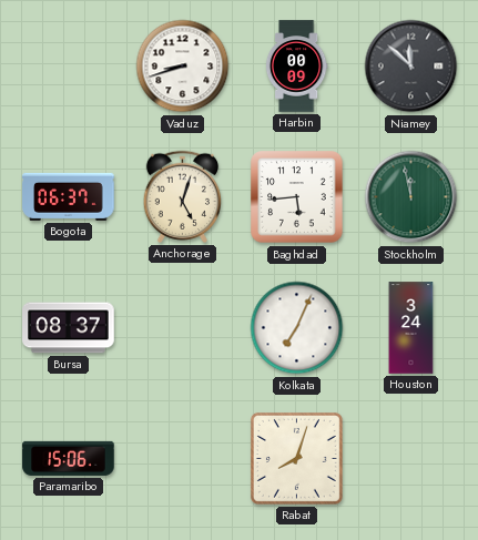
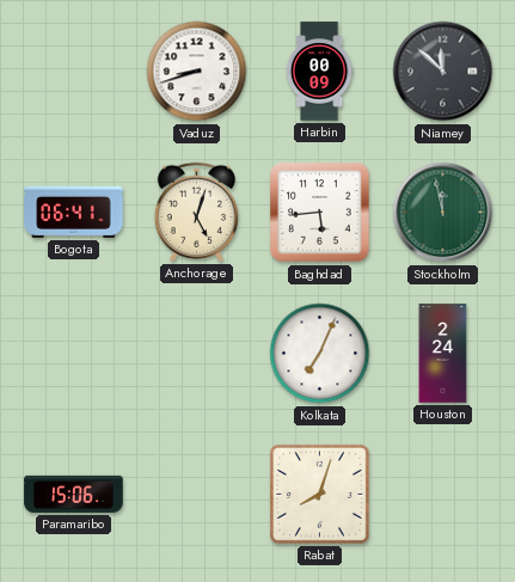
Bogota: 06:37 -> 06:41 (74, 212)
Bursa: 08:37 -> none (69, 328)
Houston: 3:24 -> 2:24 (443, 354)
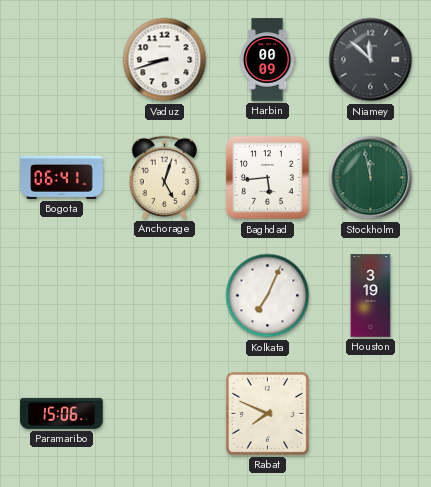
Houston: 2:24 -> 3:19 (371, 296)
Rabat: 8:03 -> 7:49 (267, 413)
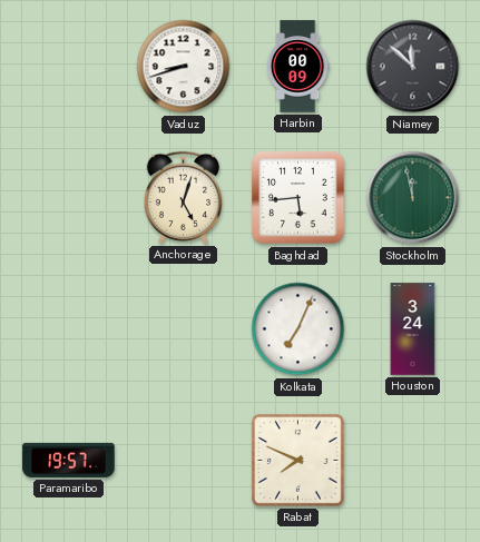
Bogota: 06:41 -> none (62, 177)
Houston: 3:19 -> 3:24 (413, 329)
Paramaribo: 15:06 -> 19:57 (69, 460)
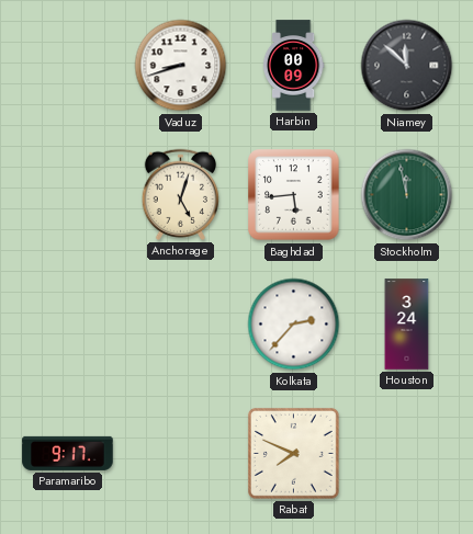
Kolkata: 7:04 -> 2:37 (294, 325)
Paramaribo: 19:57 -> 9:17 (68, 453)
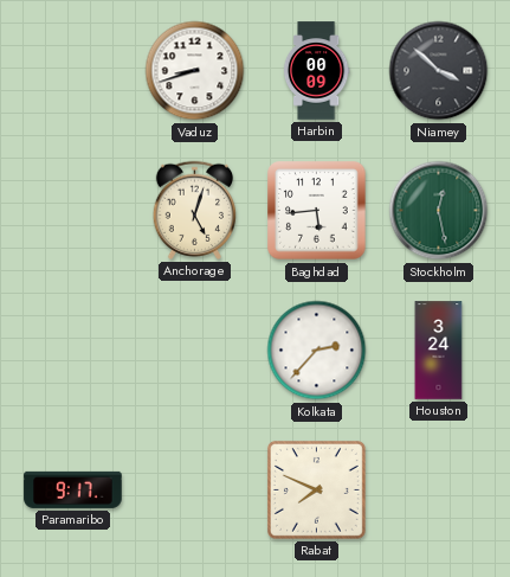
Niamey: 11:52 -> 3:52 (439, 71)
Stockholm: 11:58 -> 12:28 (439, 211)
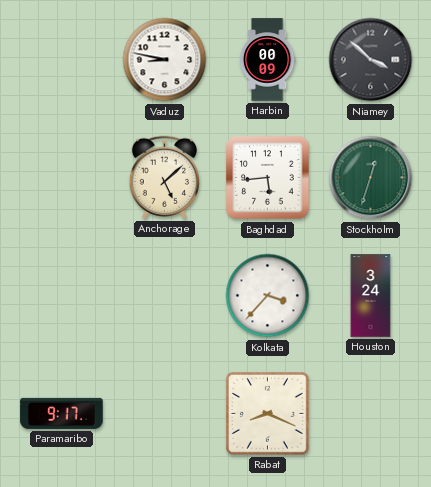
Vaduz: 8:42 -> 8:47 (165, 60)
Anchorage: 5:03 -> 5:08 (164, 177)
Stockholm: 12:28 -> 12:33 (371, 178)
Kolkata: 2:37 -> 3:37 (268, 296)
Rabat: 7:49 -> 8:19 (267, 413)
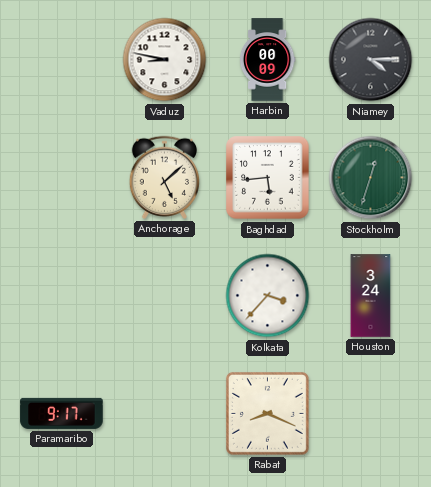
Niamey: 3:52 -> 4:15 (371, 60)
